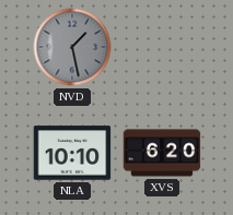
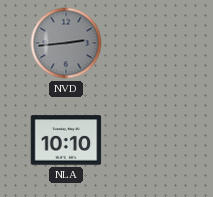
NVD: 1:28 -> 2:44 (66, 43)
XVS: 6:20 -> none (162, 153)
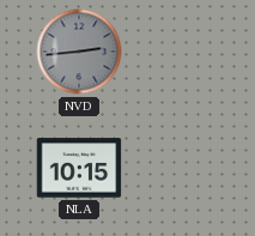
NLA: 10:10 -> 10:15 (79, 168)
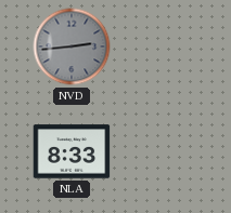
NLA: 10:15 -> 8:33 (72, 151)
